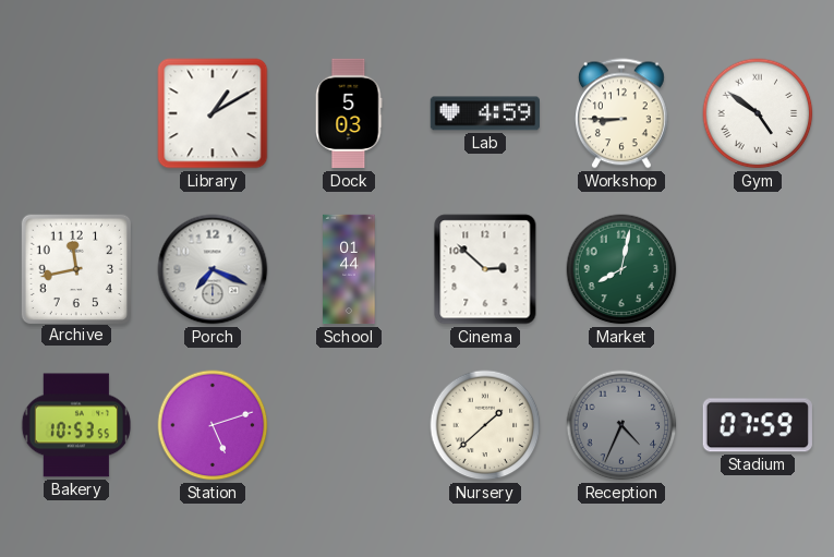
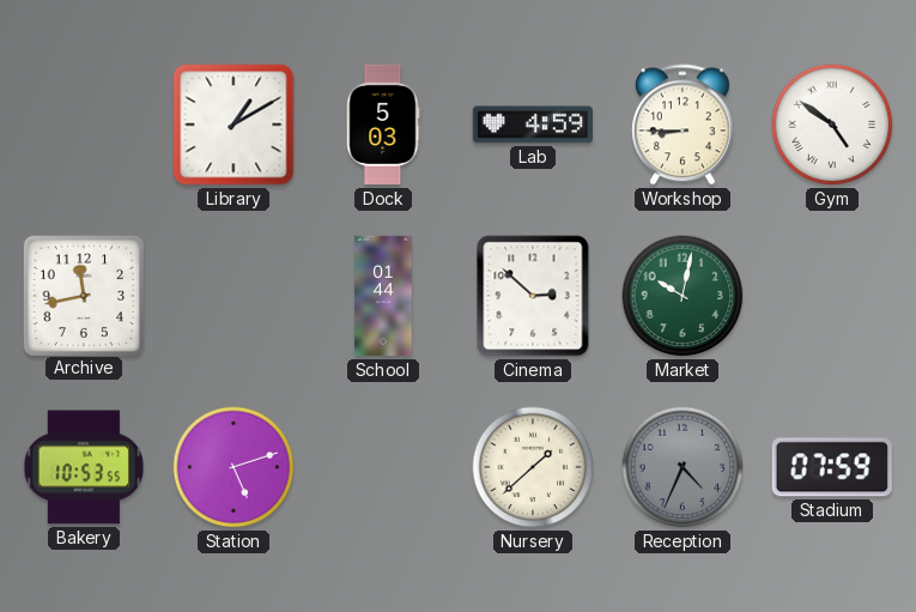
Porch: 7:19 -> none (213, 269)
Market: 8:02 -> 10:02 (683, 296)
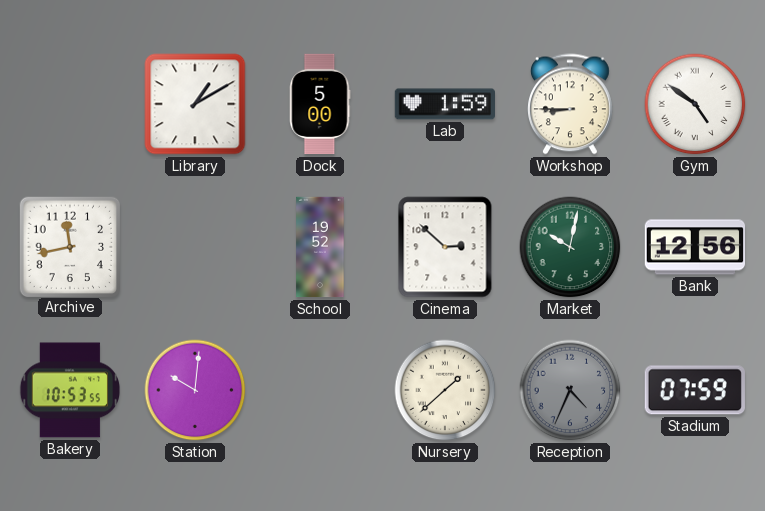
Dock: 5:03 -> 5:00 (320, 104)
Lab: 4:59 -> 1:59 (444, 104)
School: 01:44 -> 19:52 (320, 247)
Bank: none -> 12:56 (695, 247)
Station: 5:12 -> 10:01 (195, 390)
